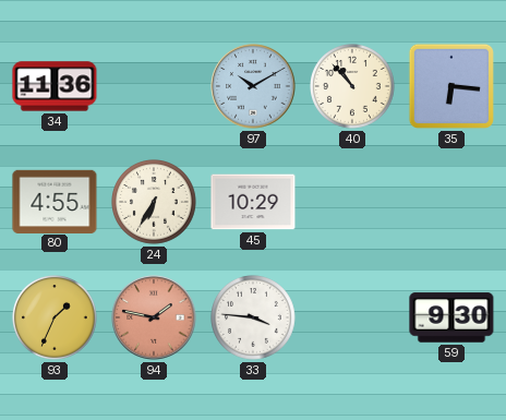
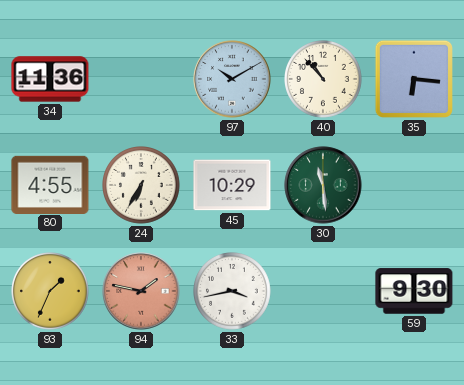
30: none -> 11:29 (323, 185)
33: 3:46 -> 3:43 (233, 292)
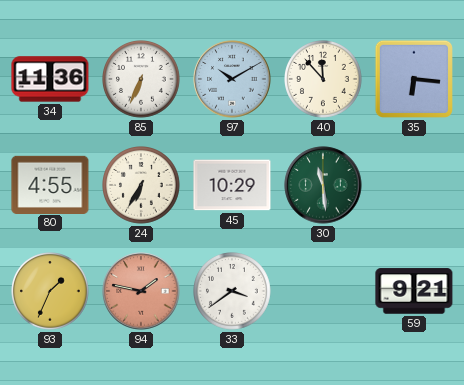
85: none -> 6:34 (142, 80)
40: 10:53 -> 11:53 (324, 80)
33: 3:43 -> 3:39 (233, 292)
59: 9:30 -> 9:21 (414, 291)
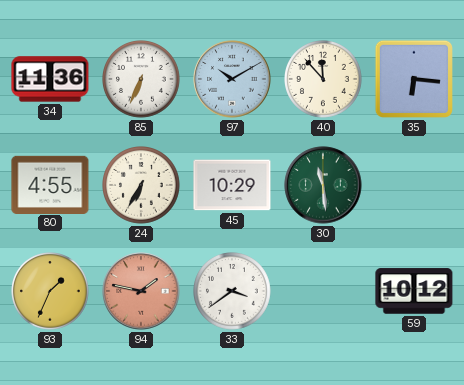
59: 9:21 -> 10:12 (414, 291)
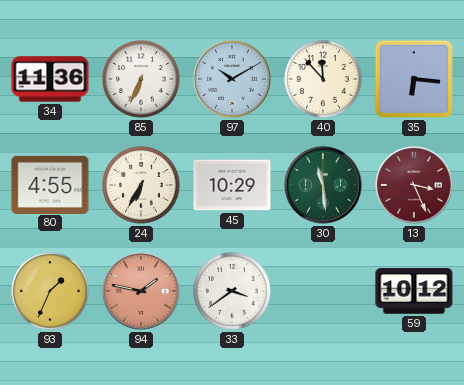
13: none -> 3:26 (414, 185)
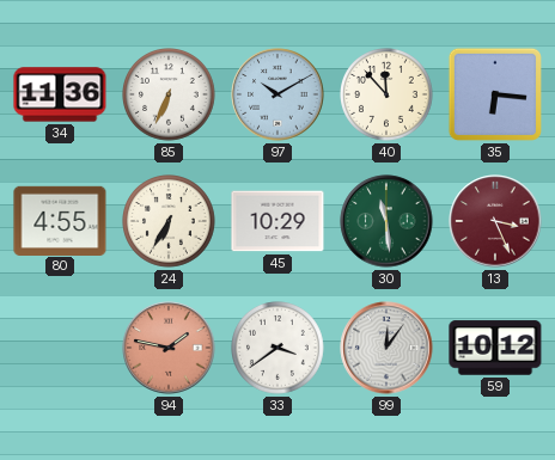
93: 1:34 -> none (51, 292)
99: none -> 12:06 (386, 348)
